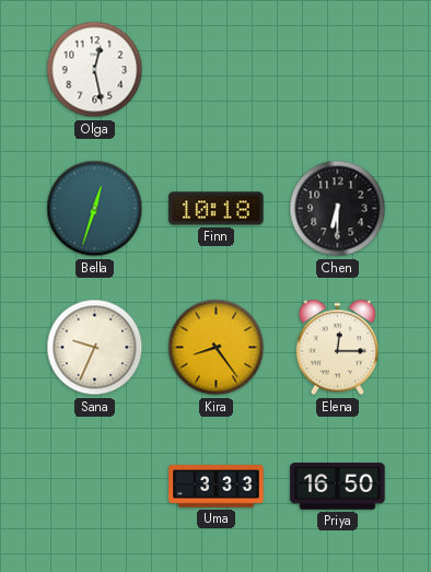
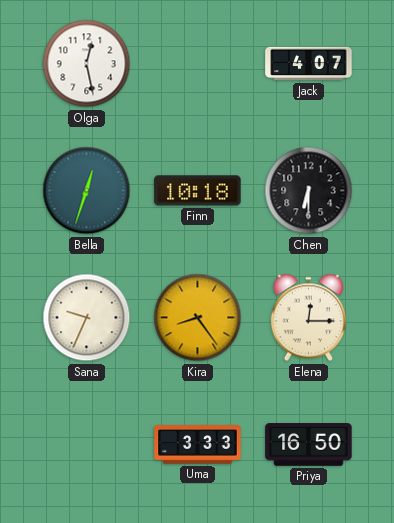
Jack: none -> 4:07 (309, 64)
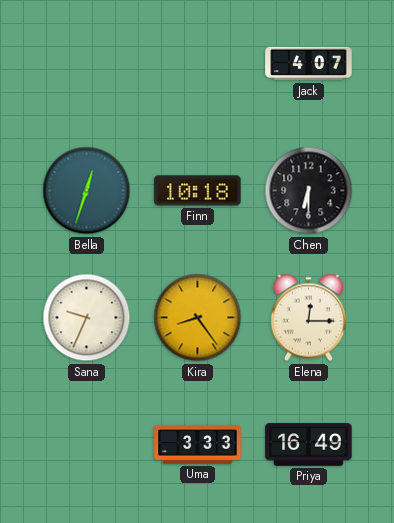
Olga: 12:28 -> none (87, 64)
Priya: 16:50 -> 16:49 (309, 445)
